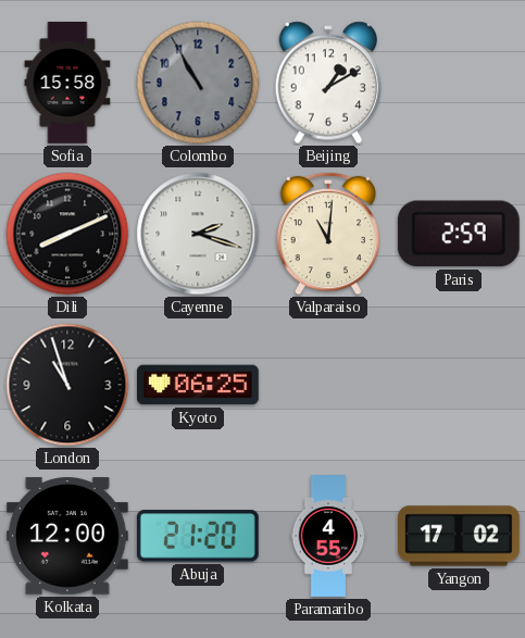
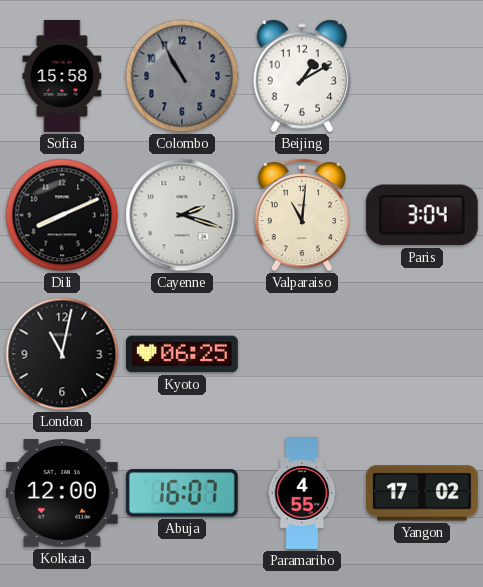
Paris: 2:59 -> 3:04 (422, 215)
London: 10:57 -> 11:02 (62, 354)
Abuja: 21:20 -> 16:07 (182, 493)
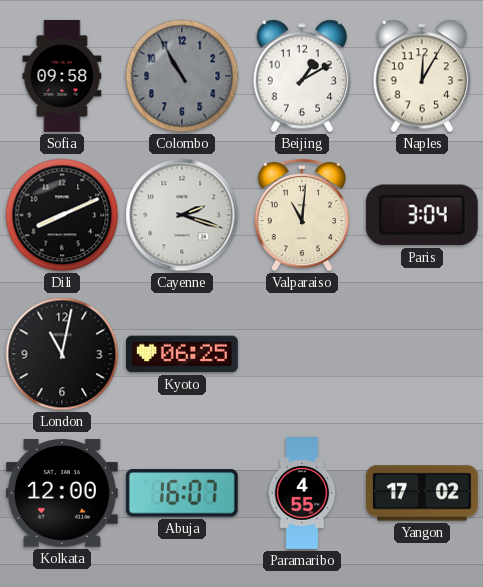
Sofia: 15:58 -> 09:58 (62, 76)
Naples: none -> 12:05 (422, 76)
